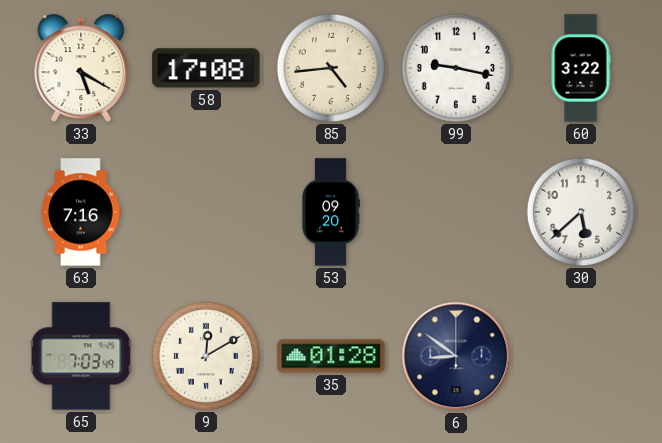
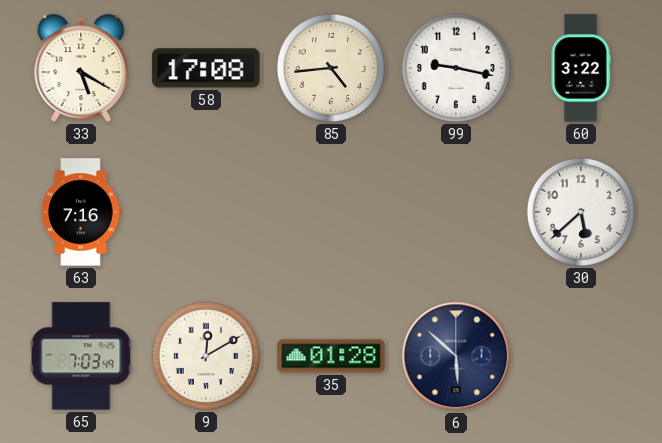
53: 09:20 -> none (331, 212)
6: 8:51 -> 5:52 (456, 356)
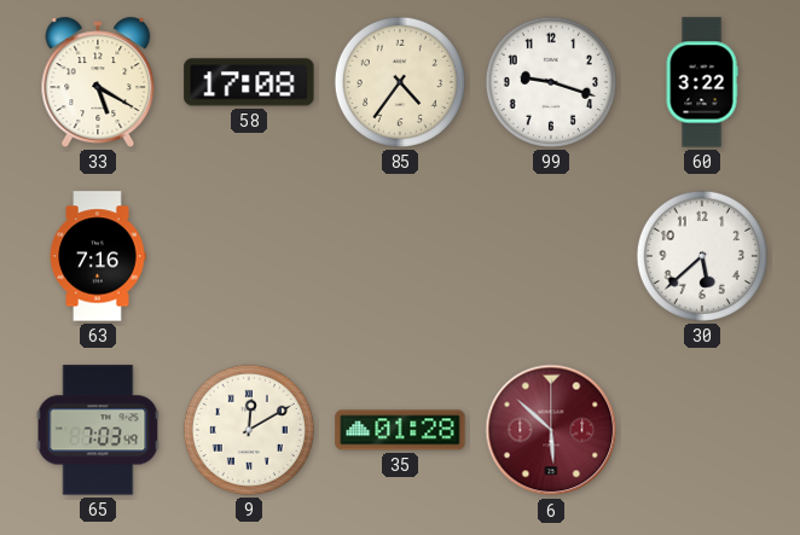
85: 4:44 -> 4:36 (400, 82)
99: 9:17 -> 9:18 (551, 82)
6 dial: navy -> burgundy (551, 430)
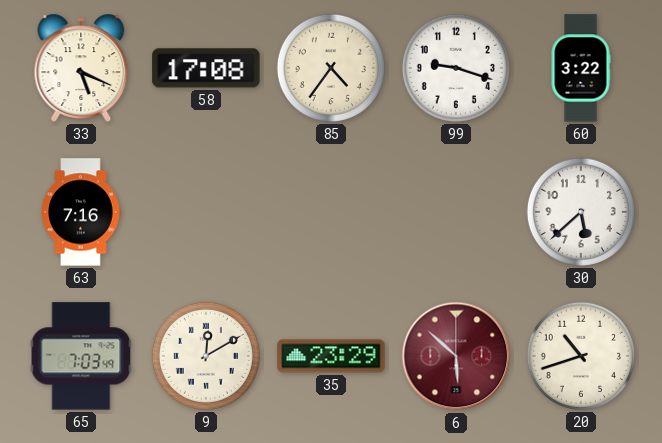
33: 5:20 -> 5:19 (81, 68)
35: 01:28 -> 23:29 (331, 356)
20: none -> 10:42 (581, 356)
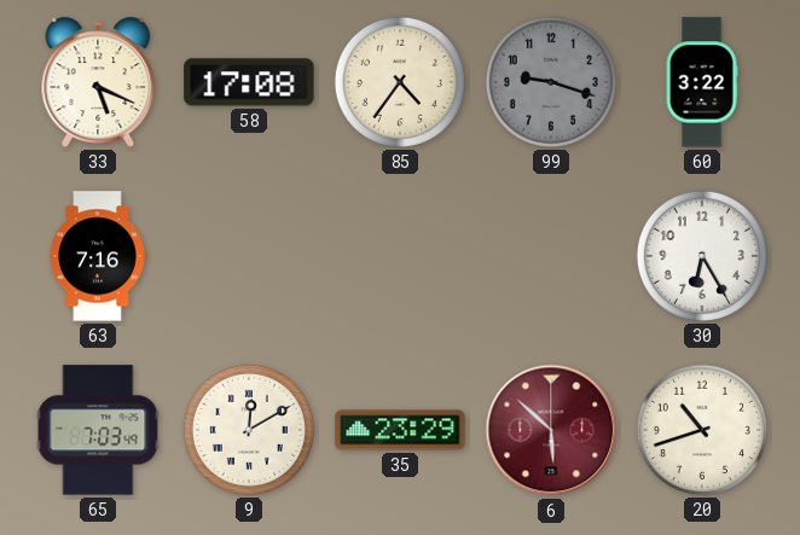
99 dial: white -> grey (551, 82)
30: 5:38 -> 6:25 (702, 256)
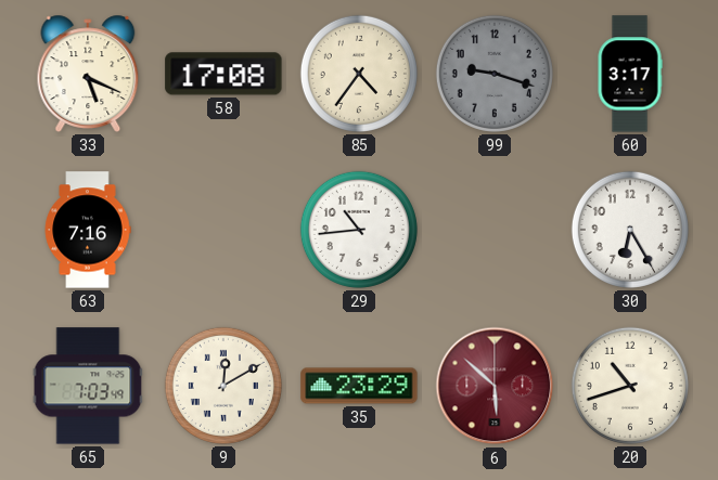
60: 3:22 -> 3:17 (630, 74)
29: none -> 10:44 (359, 230)
